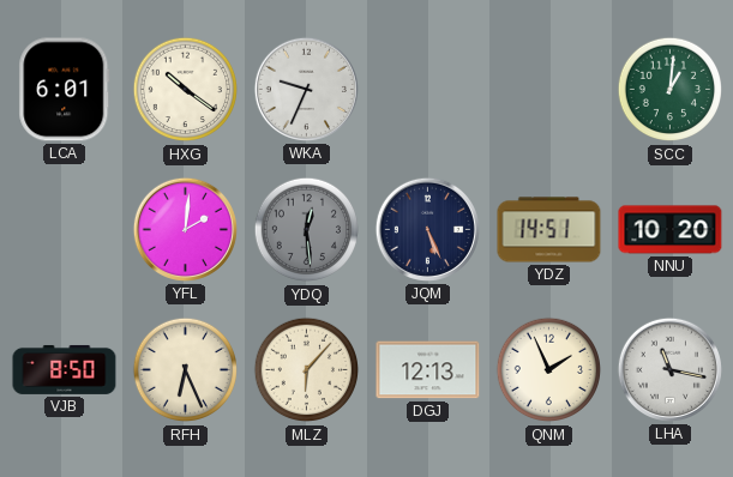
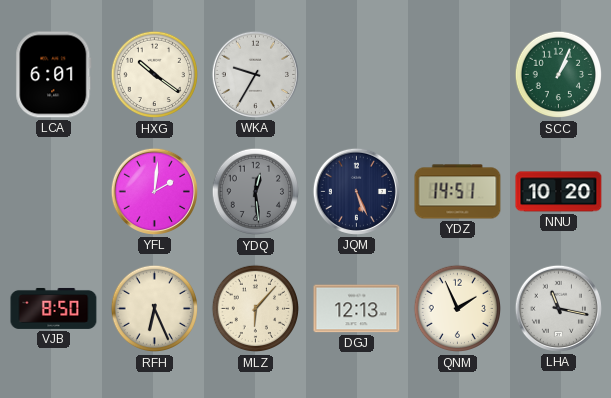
WKA: 9:34 -> 9:35 (255, 74)
SCC: 1:01 -> 1:04 (559, 75)
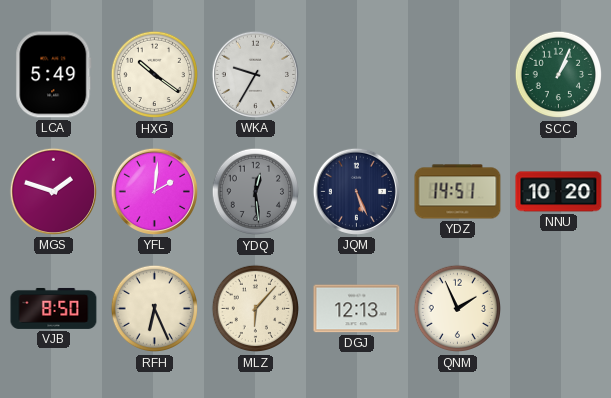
LCA: 6:01 -> 5:49 (54, 75)
MGS: none -> 1:48 (53, 191)
LHA: 11:17 -> none (558, 308)
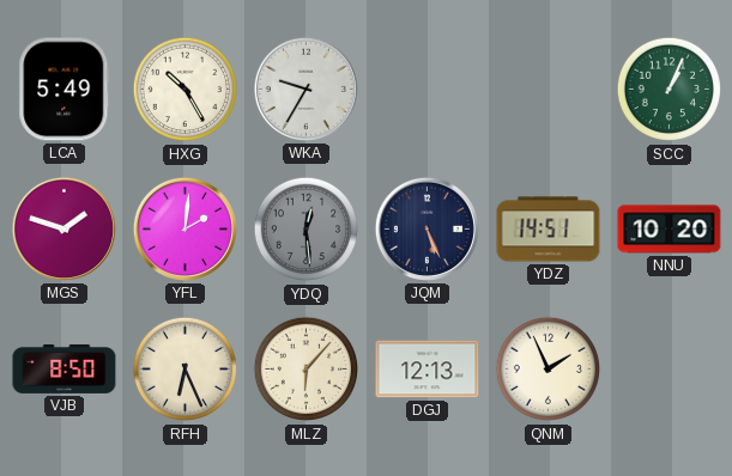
HXG: 10:21 -> 10:25 (186, 90)
